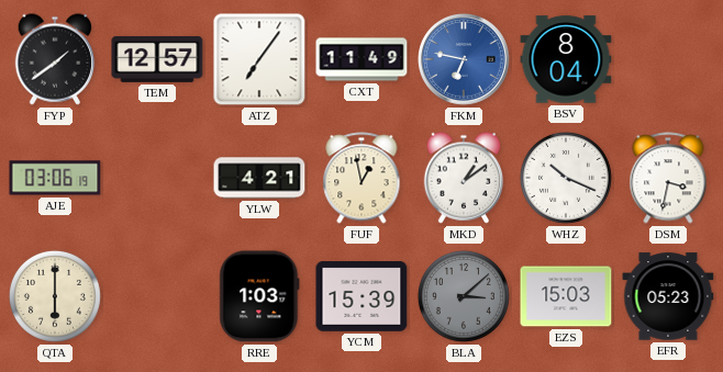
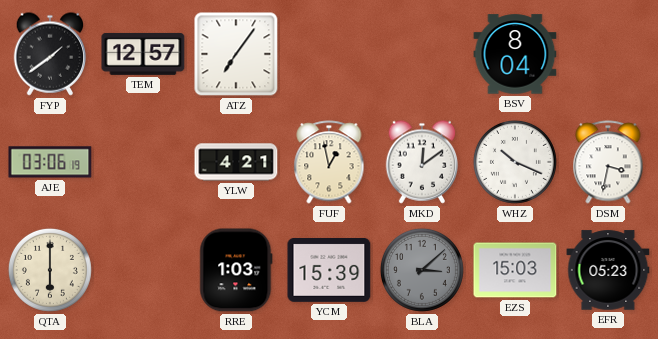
CXT: 11:49 -> none (361, 59)
FKM: 6:47 -> none (465, 60)
MKD: 1:09 -> 12:09 (422, 162)
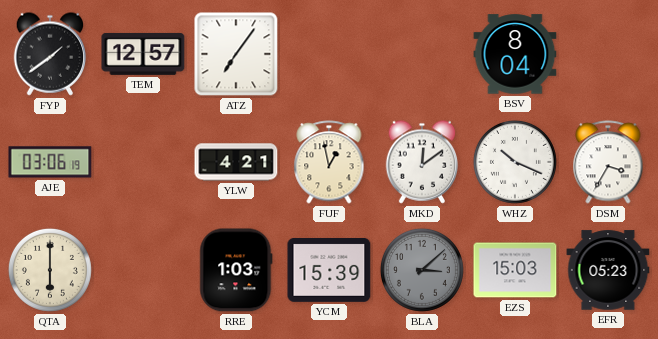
DSM: 3:32 -> 3:35 (608, 162)
